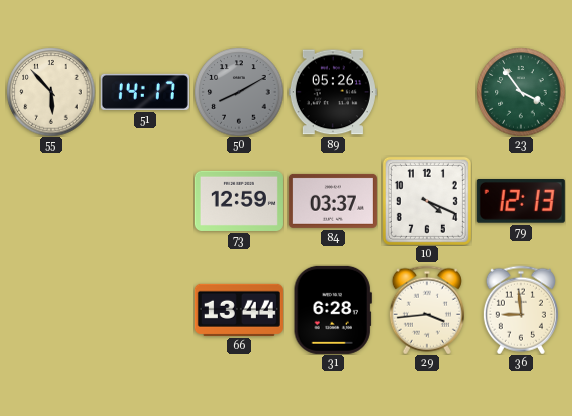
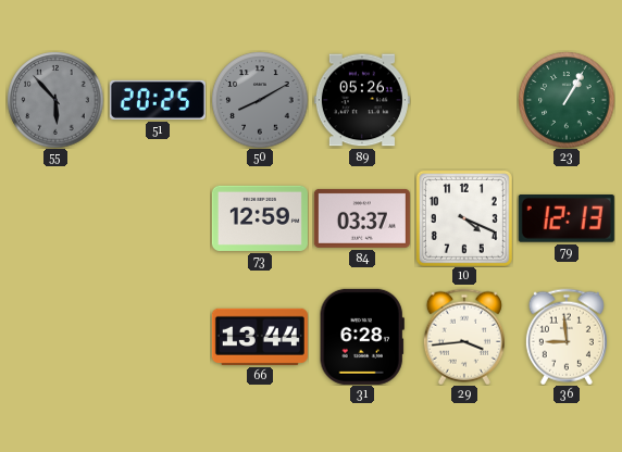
55 dial: cream -> grey (55, 100)
51: 14:17 -> 20:25 (158, 100)
23: 3:54 -> 1:05 (567, 100)
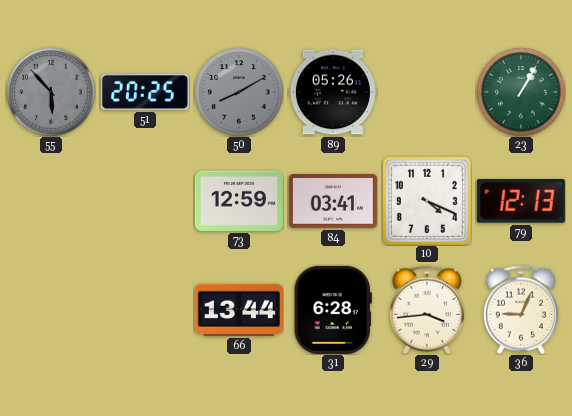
84: 03:37 -> 03:41 (333, 201)
36: 8:59 -> 9:04 (521, 310)
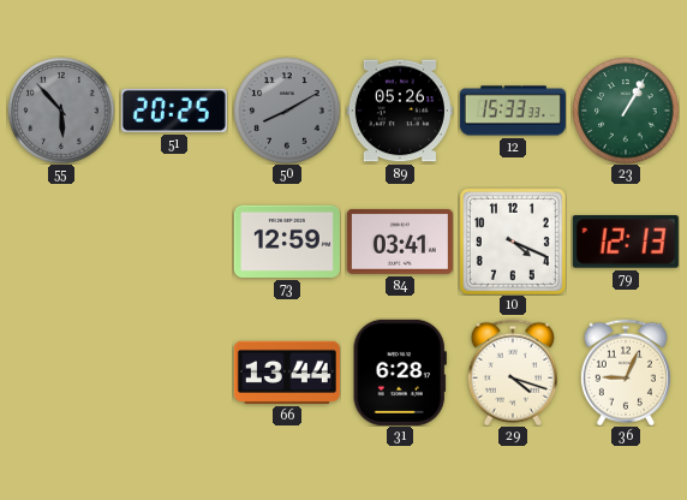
12: none -> 15:33 (513, 111)
29: 3:44 -> 4:18 (513, 373)
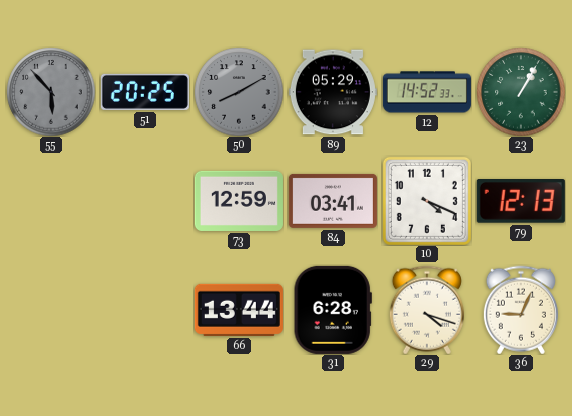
89: 05:26 -> 05:29 (333, 92)
12: 15:33 -> 14:52 (427, 92)
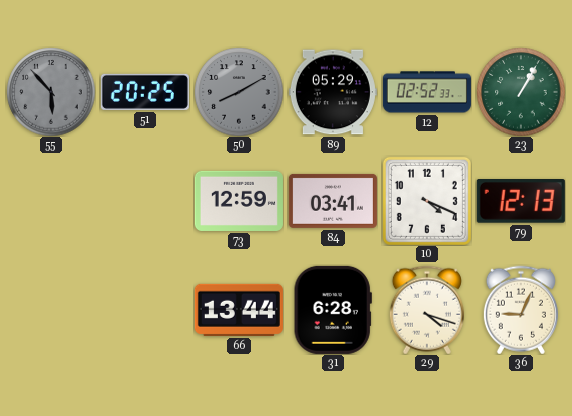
12: 14:52 -> 02:52 (427, 92)
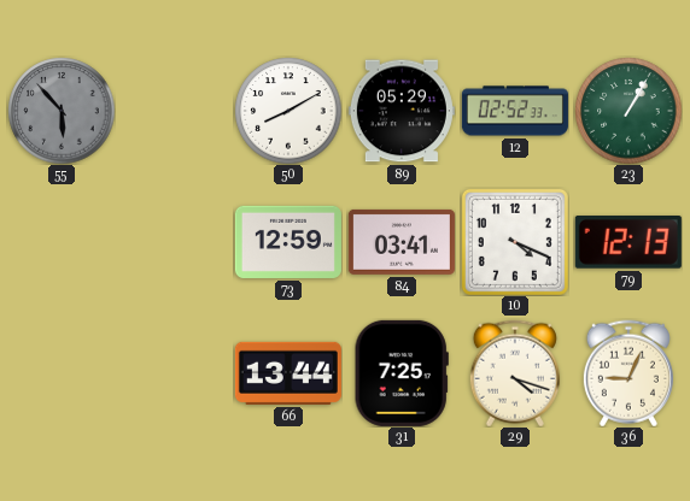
51: 20:25 -> none (145, 92)
50 dial: grey -> white (288, 111)
31: 6:28 -> 7:25 (402, 373)
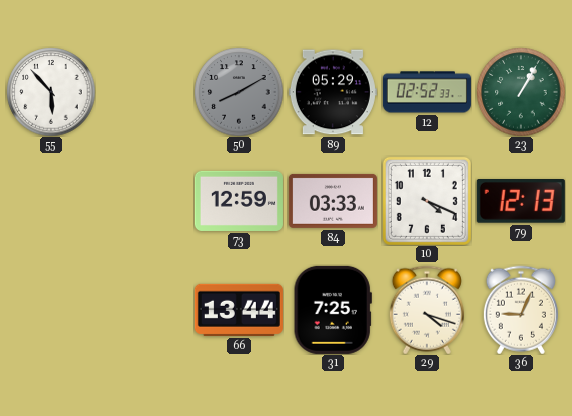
55 dial: grey -> white (51, 92)
50 dial: white -> grey (239, 92)
84: 03:41 -> 03:33 (333, 201)
